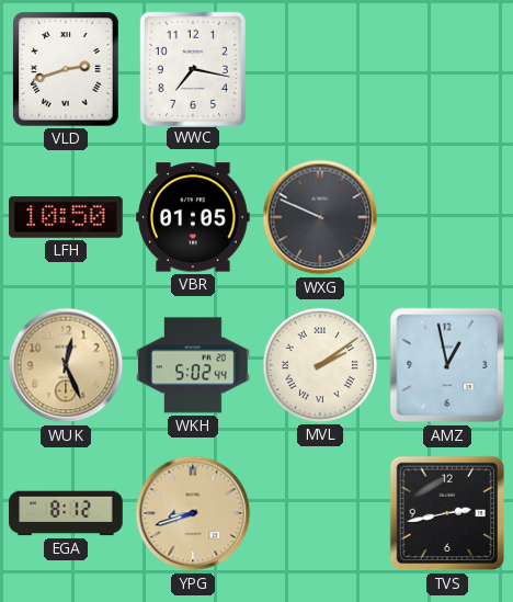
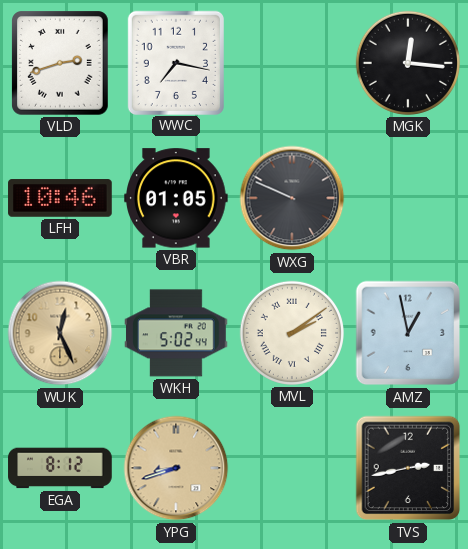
MGK: none -> 12:16 (408, 63)
LFH: 10:50 -> 10:46 (60, 198)
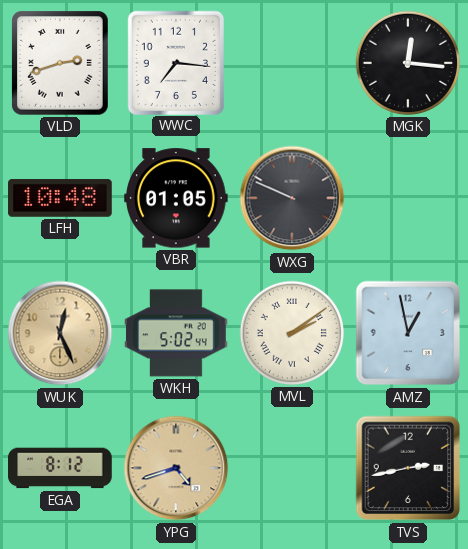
WWC: 7:17 -> 7:16 (176, 62)
LFH: 10:46 -> 10:48 (60, 198)
YPG: 8:42 -> 4:42 (176, 468)
